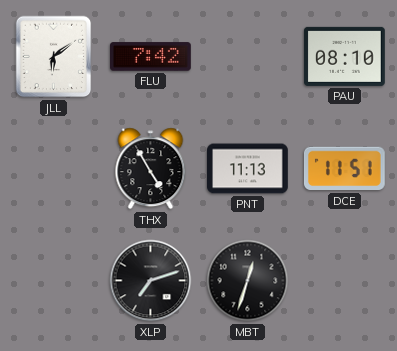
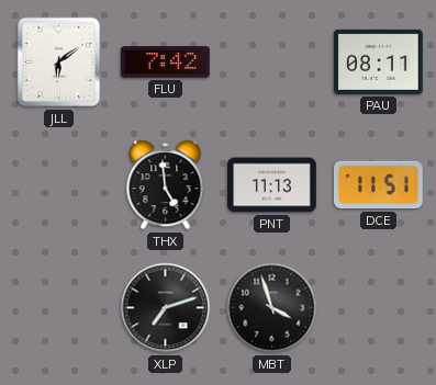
PAU: 08:10 -> 08:11 (379, 61)
THX: 4:55 -> 4:59 (166, 185)
MBT: 12:33 -> 3:57 (272, 308)
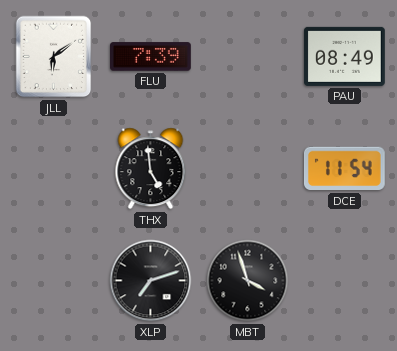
FLU: 7:42 -> 7:39 (151, 57)
PAU: 08:11 -> 08:49 (345, 56)
PNT: 11:13 -> none (272, 185)
DCE: 11:51 -> 11:54 (344, 169)
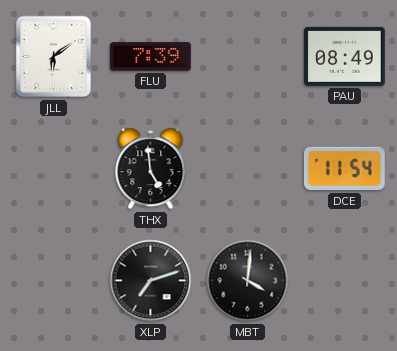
MBT: 3:57 -> 4:01 (248, 281)
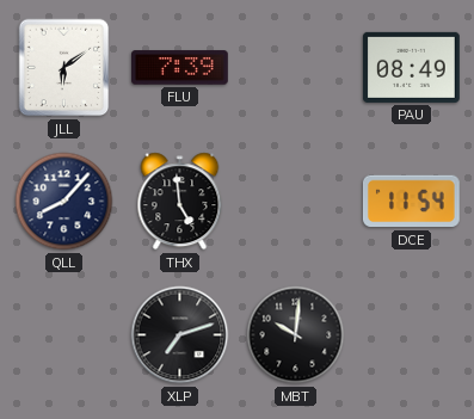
QLL: none -> 8:07 (64, 202)
MBT: 4:01 -> 10:01 (296, 335)
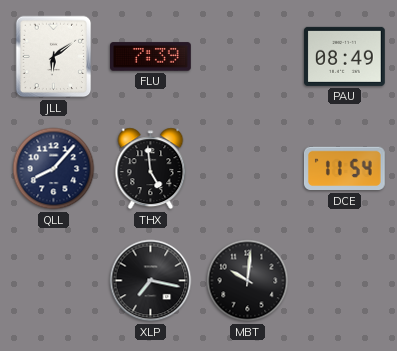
XLP: 7:12 -> 7:17 (151, 281)
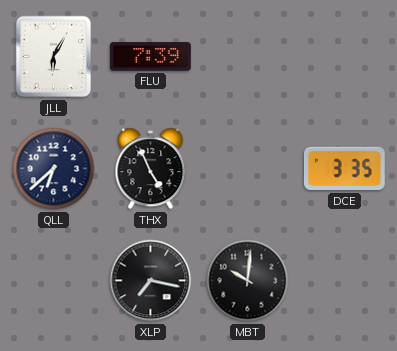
JLL: 6:09 -> 6:05 (54, 57)
PAU: 08:49 -> none (345, 56)
QLL: 8:07 -> 6:38 (54, 169)
THX: 4:59 -> 4:56 (151, 169)
DCE: 11:54 -> 3:35 (344, 169)
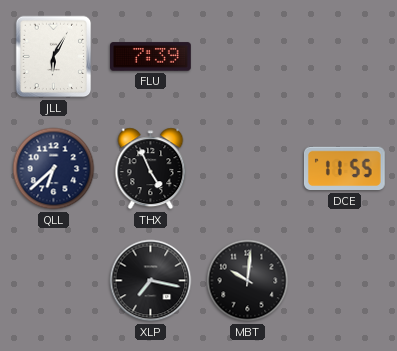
DCE: 3:35 -> 11:55 (344, 169)
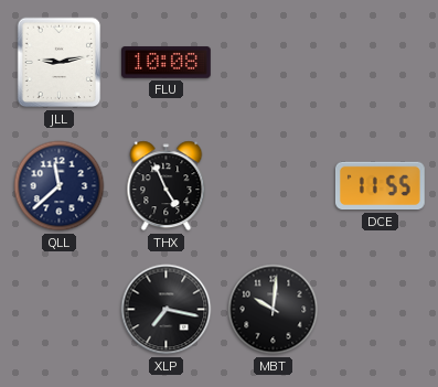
JLL: 6:05 -> 9:13 (60, 63)
FLU: 7:39 -> 10:08 (167, 63)
QLL: 6:38 -> 11:38 (60, 186)
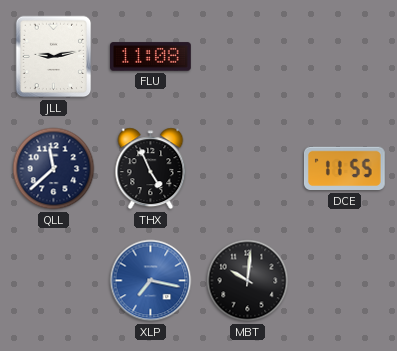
FLU: 10:08 -> 11:08 (151, 57)
XLP dial: black -> blue (151, 281)
